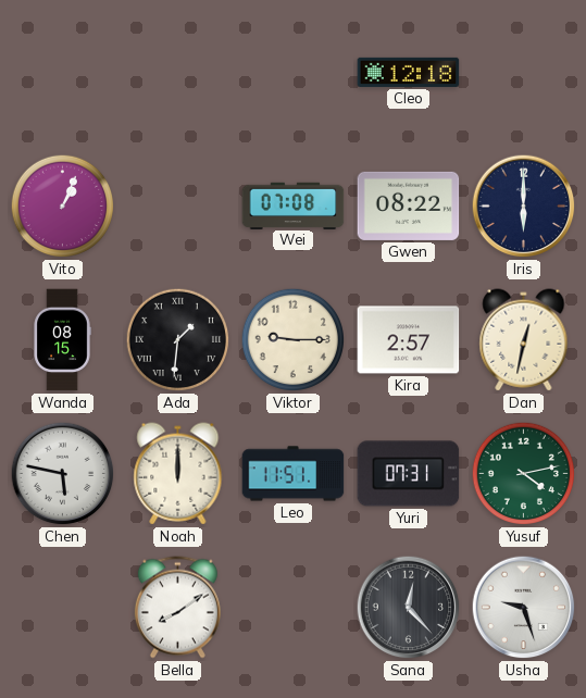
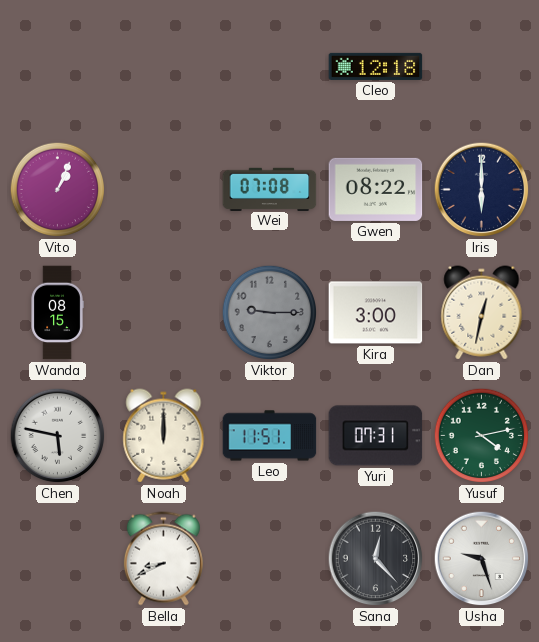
Ada: 1:31 -> none (178, 340)
Viktor dial: cream -> grey (270, 313)
Kira: 2:57 -> 3:00 (376, 313)
Bella: 8:09 -> 8:41 (163, 559)
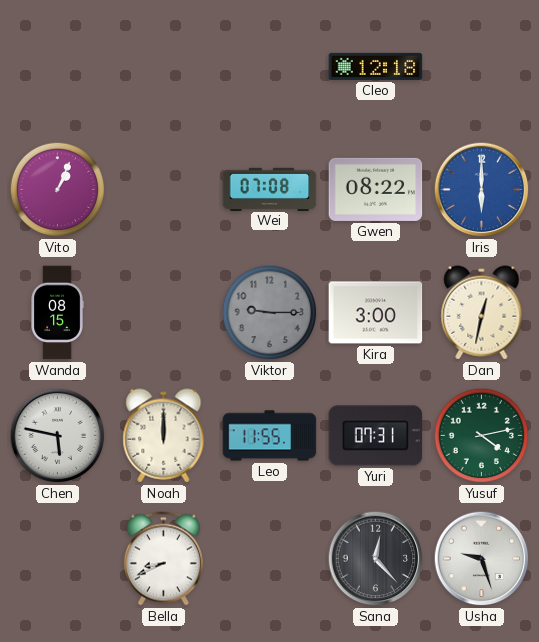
Iris dial: navy -> blue (482, 190)
Leo: 11:51 -> 11:55 (270, 436)
